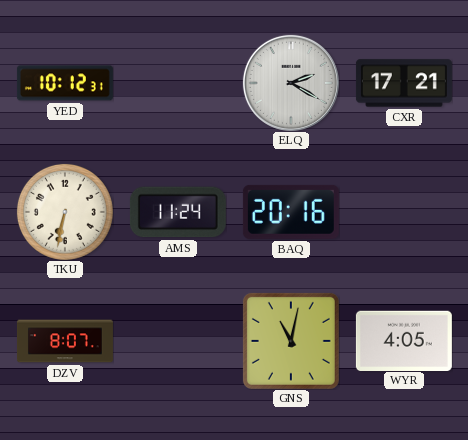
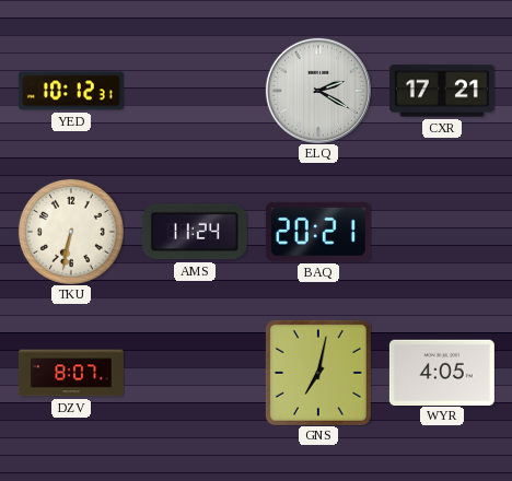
BAQ: 20:16 -> 20:21 (318, 232)
GNS: 11:02 -> 7:02 (318, 373)
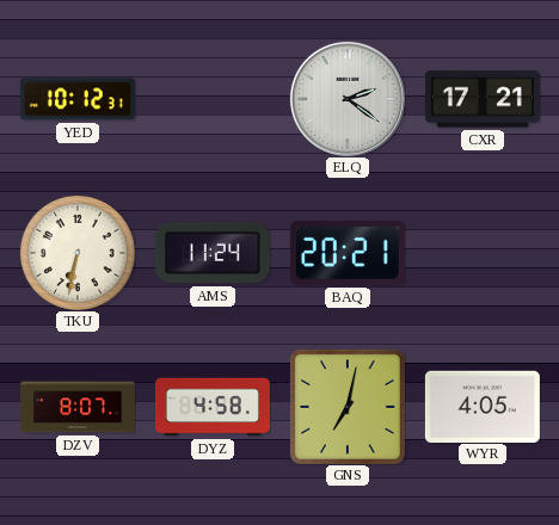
ELQ: 2:20 -> 2:21 (348, 99)
DYZ: none -> 4:58 (213, 407)
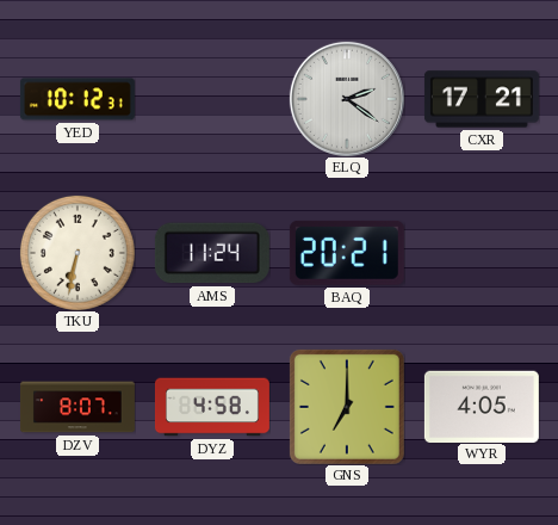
GNS: 7:02 -> 7:00 (347, 407)
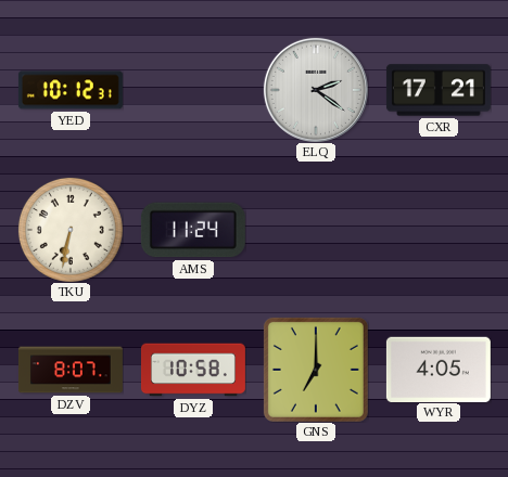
BAQ: 20:21 -> none (347, 253)
DYZ: 4:58 -> 10:58 (193, 370)
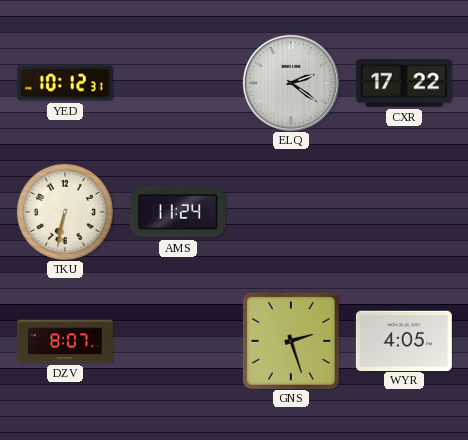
CXR: 17:21 -> 17:22 (404, 83)
DYZ: 10:58 -> none (193, 370)
GNS: 7:00 -> 2:27 (291, 341)
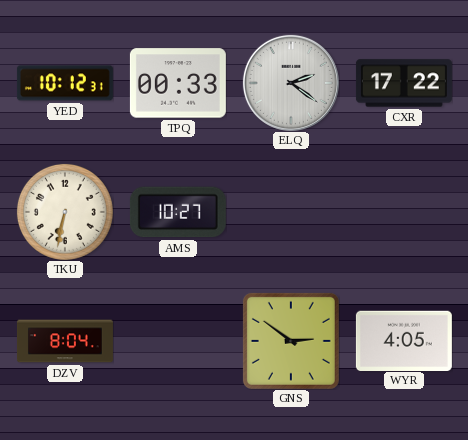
TPQ: none -> 00:33 (178, 83)
AMS: 11:24 -> 10:27 (178, 212)
DZV: 8:07 -> 8:04 (65, 341)
GNS: 2:27 -> 2:51 (291, 341)
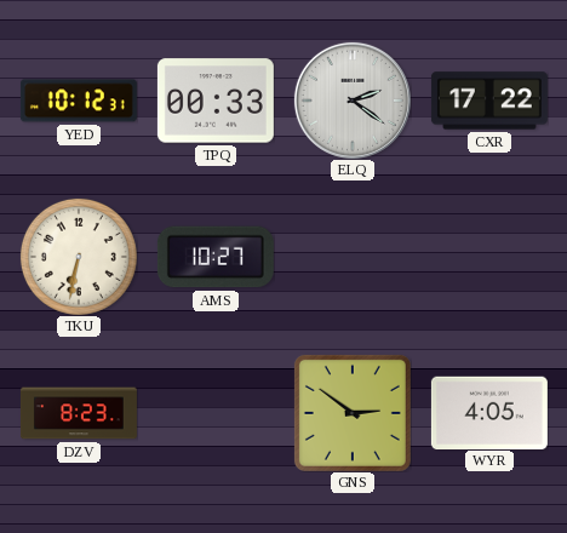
DZV: 8:04 -> 8:23 (79, 413)
